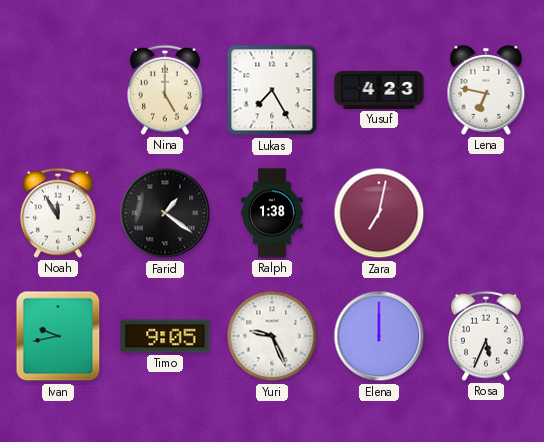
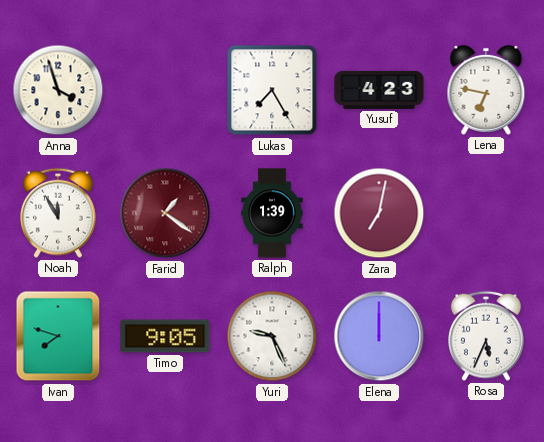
Anna: none -> 3:57 (58, 90)
Nina: 5:00 -> none (165, 90)
Farid dial: black -> burgundy (165, 213)
Ralph: 1:38 -> 1:39 (272, 213)
Ivan: 9:43 -> 7:48 (58, 336)
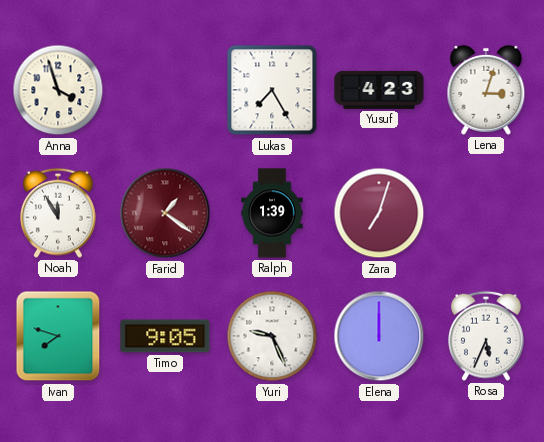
Lena: 6:47 -> 3:03 (486, 90)
Zara: 7:02 -> 7:03 (379, 213)
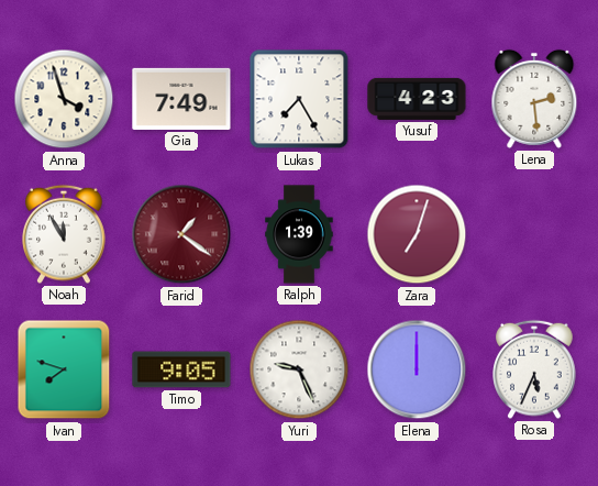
Gia: none -> 7:49 (181, 99)
Lena: 3:03 -> 2:29 (534, 99)
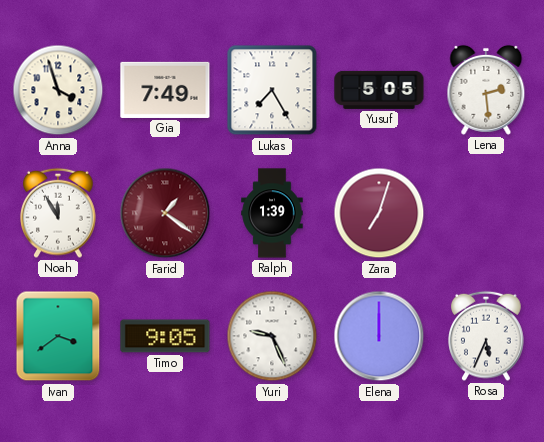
Yusuf: 4:23 -> 5:05 (379, 90)
Ivan: 7:48 -> 3:39 (58, 336)
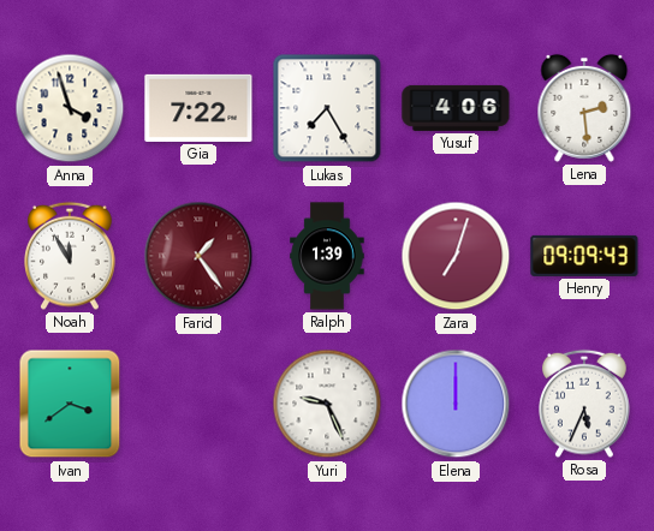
Gia: 7:49 -> 7:22 (198, 108)
Yusuf: 5:05 -> 4:06 (456, 108)
Farid: 1:21 -> 1:24 (198, 256)
Henry: none -> 09:09 (584, 256)
Timo: 9:05 -> none (165, 336)
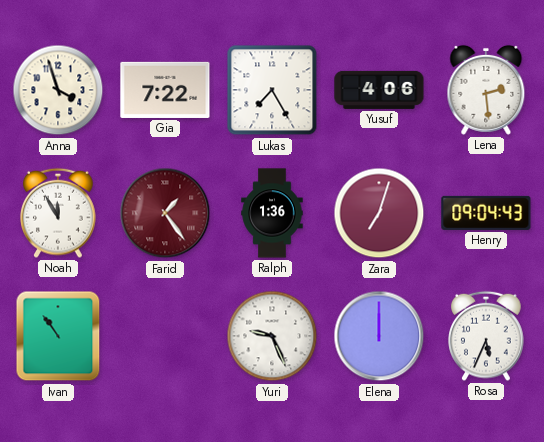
Ralph: 1:39 -> 1:36 (272, 213)
Henry: 09:09 -> 09:04 (486, 213)
Ivan: 3:39 -> 10:54 (58, 336)
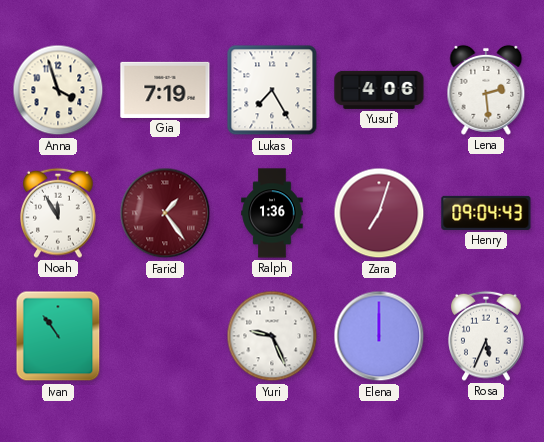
Gia: 7:22 -> 7:19 (165, 90)
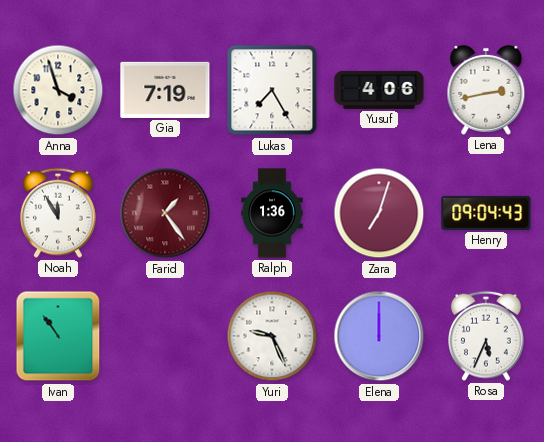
Lena: 2:29 -> 2:43 (486, 90)
